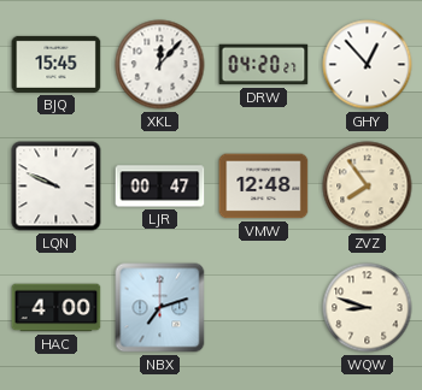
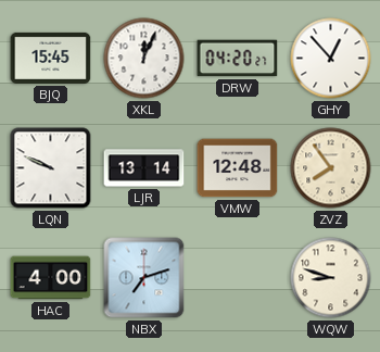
XKL: 12:07 -> 12:04 (144, 59)
LJR: 00:47 -> 13:14 (144, 168)
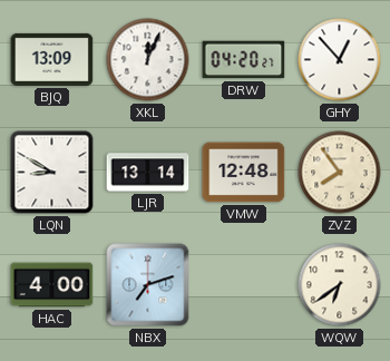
BJQ: 15:45 -> 13:09 (52, 59)
LQN: 9:49 -> 8:50 (52, 173)
WQW: 8:48 -> 6:39 (340, 285)
